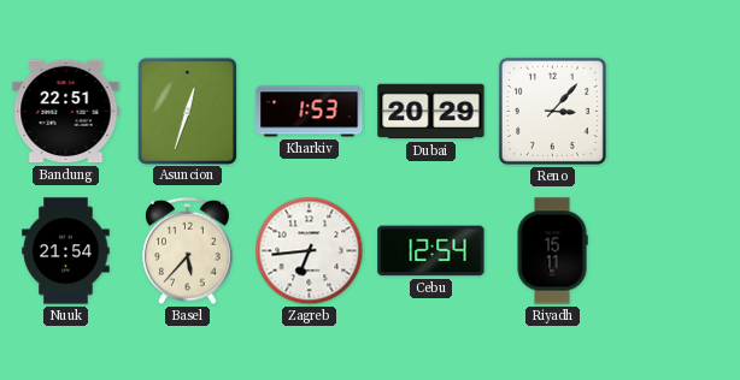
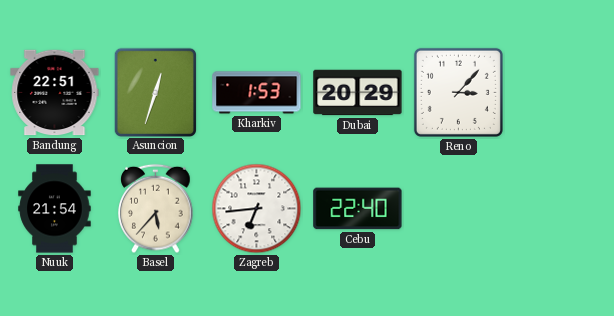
Cebu: 12:54 -> 22:40 (358, 209)
Riyadh: 15:11 -> none (552, 251)
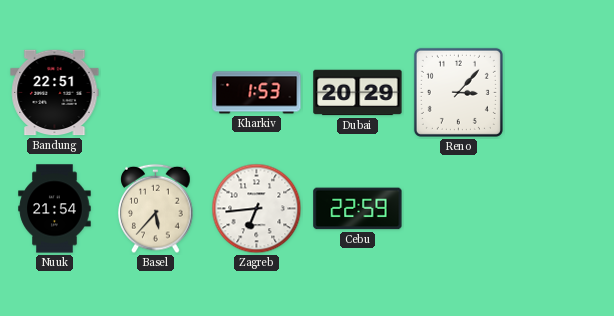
Asuncion: 12:33 -> none (155, 92)
Cebu: 22:40 -> 22:59 (358, 209)
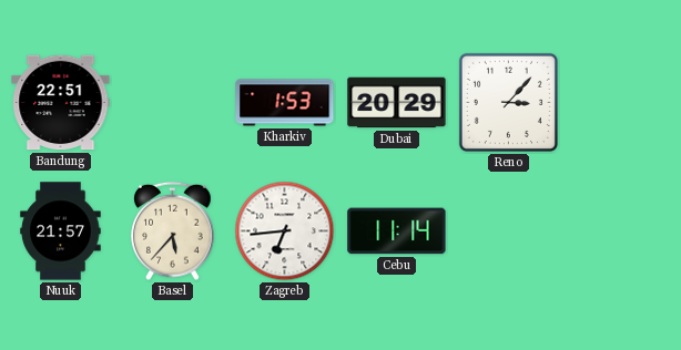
Nuuk: 21:54 -> 21:57 (61, 231)
Cebu: 22:59 -> 11:14 (397, 231)
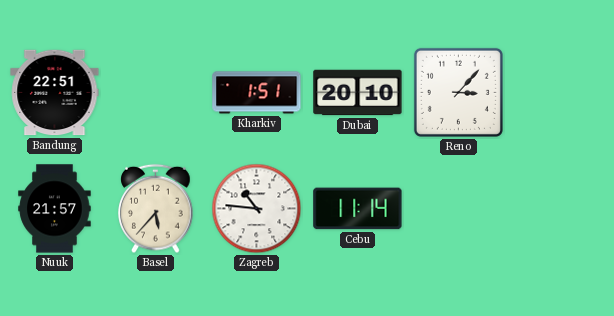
Kharkiv: 1:53 -> 1:51 (257, 93)
Dubai: 20:29 -> 20:10 (358, 93)
Zagreb: 6:44 -> 10:46 (257, 209)
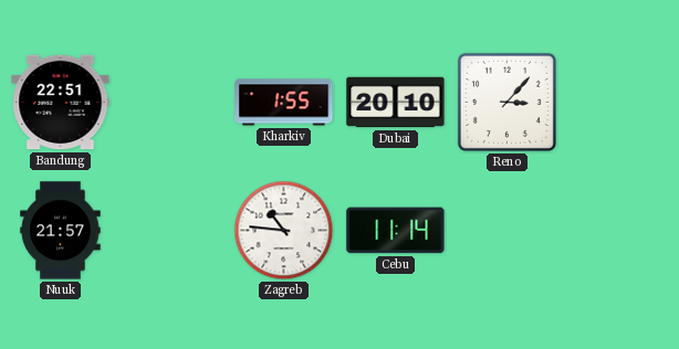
Kharkiv: 1:51 -> 1:55 (284, 103)
Basel: 5:37 -> none (156, 209)
